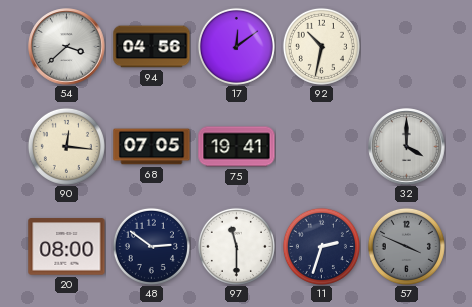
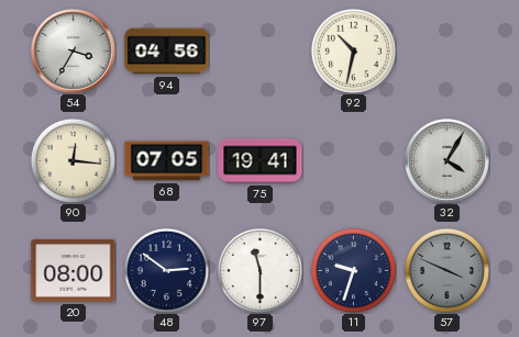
54: 3:38 -> 3:35 (74, 52)
17: 12:09 -> none (236, 46)
32: 4:00 -> 4:05 (448, 161)
11: 2:33 -> 9:33 (353, 270)
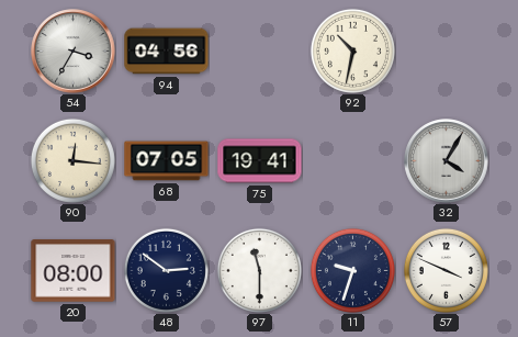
57 dial: grey -> white (446, 270)
